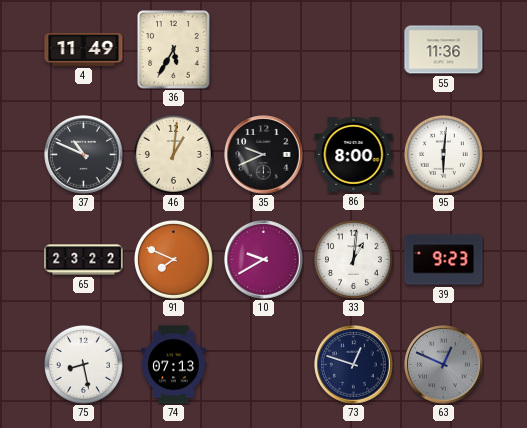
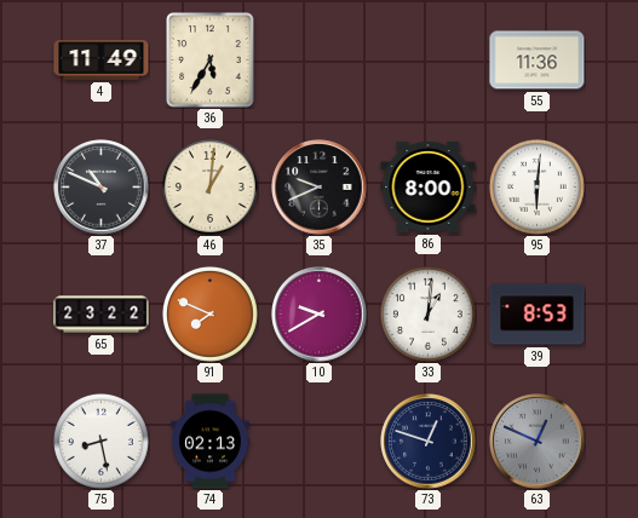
39: 9:23 -> 8:53 (538, 315)
74: 07:13 -> 02:13 (211, 442)
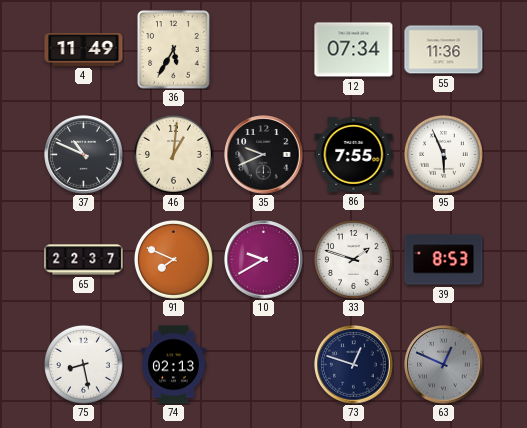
12: none -> 07:34 (354, 50)
86: 8:00 -> 7:55 (354, 155)
95: 6:01 -> 5:56 (443, 154)
65: 23:22 -> 22:37 (84, 260)
33: 1:01 -> 1:48 (353, 259)
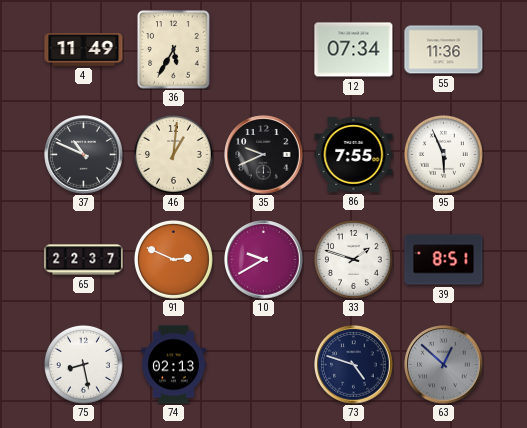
91: 7:49 -> 2:49 (173, 259)
39: 8:53 -> 8:51 (444, 260)
73: 12:48 -> 4:48 (354, 365)
63: 12:49 -> 12:52 (444, 365)
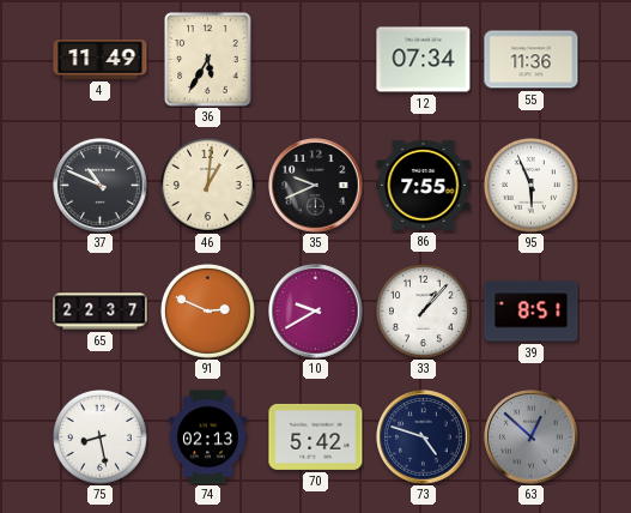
33: 1:48 -> 1:07 (423, 310)
70: none -> 5:42 (316, 436)
